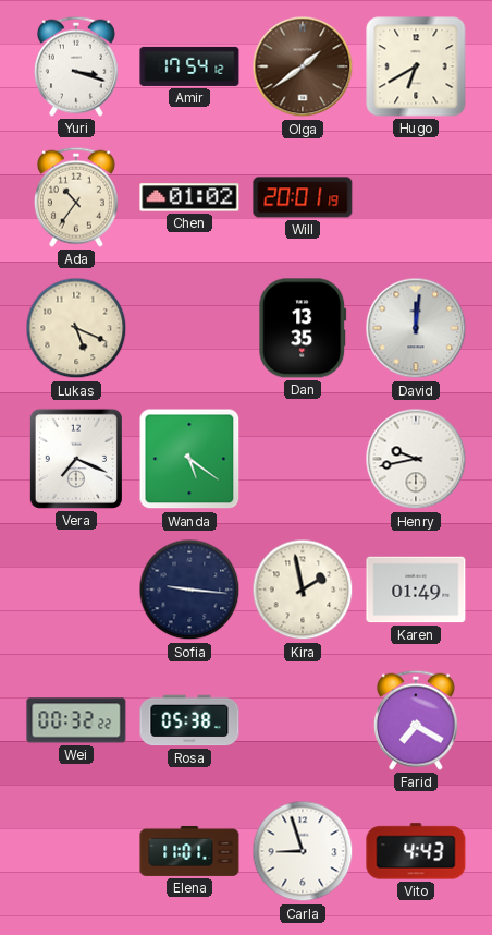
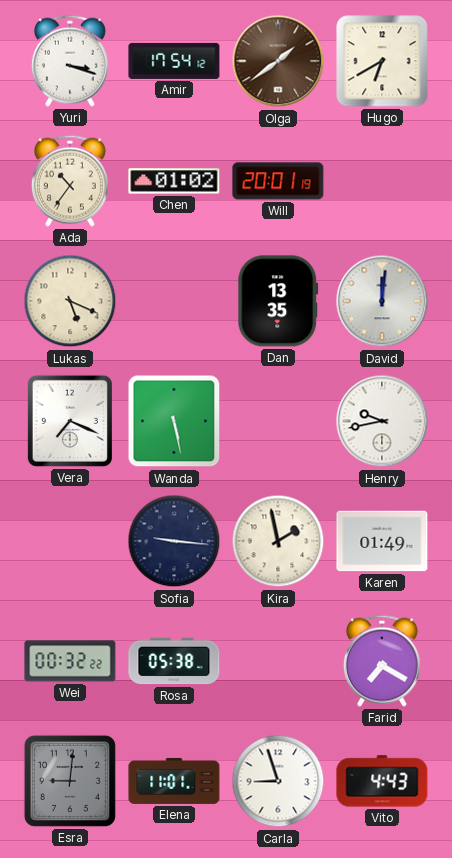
Wanda: 5:21 -> 5:28 (174, 421)
Esra: none -> 9:01 (70, 781)
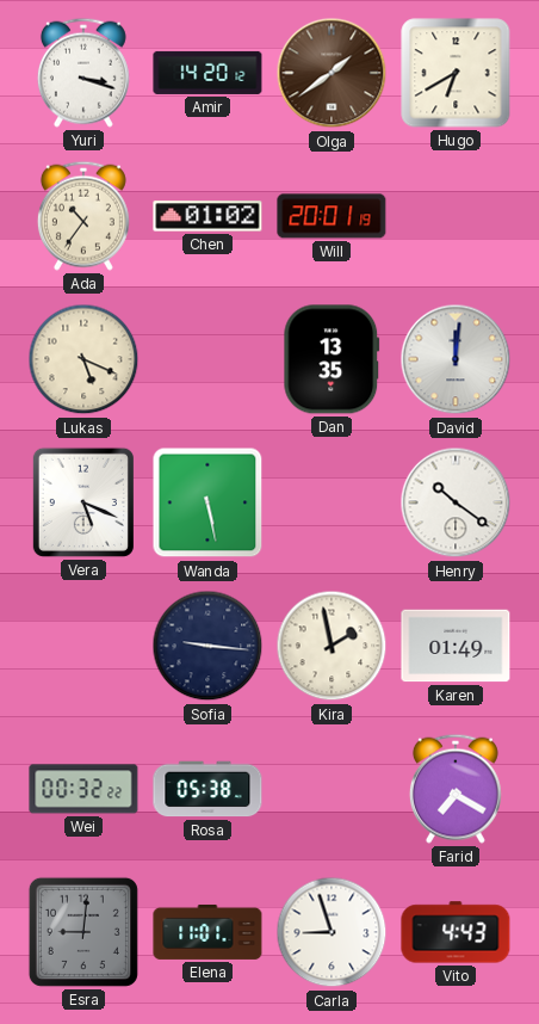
Amir: 17:54 -> 14:20 (207, 73)
Vera: 7:19 -> 5:19 (83, 502)
Henry: 9:43 -> 10:21 (456, 502)
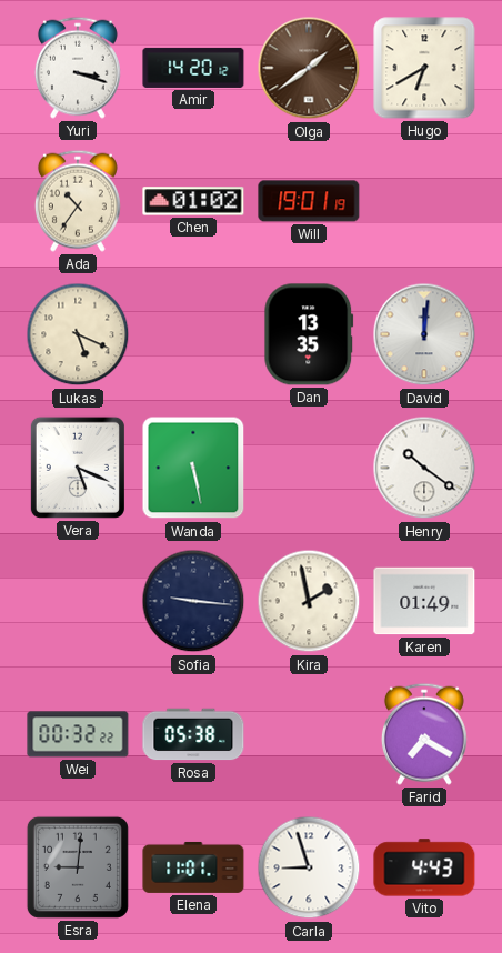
Will: 20:01 -> 19:01 (309, 201)
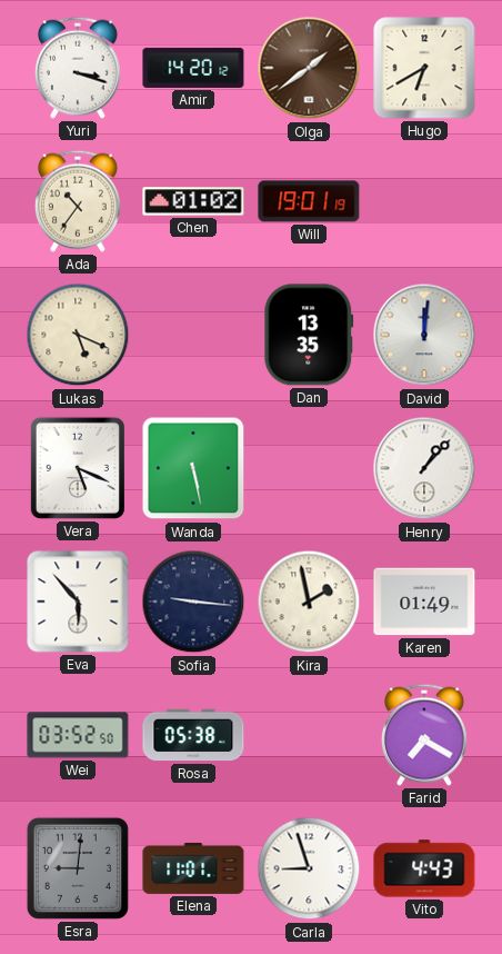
Henry: 10:21 -> 1:07 (424, 468)
Eva: none -> 5:53 (78, 602)
Wei: 00:32 -> 03:52 (78, 735)
